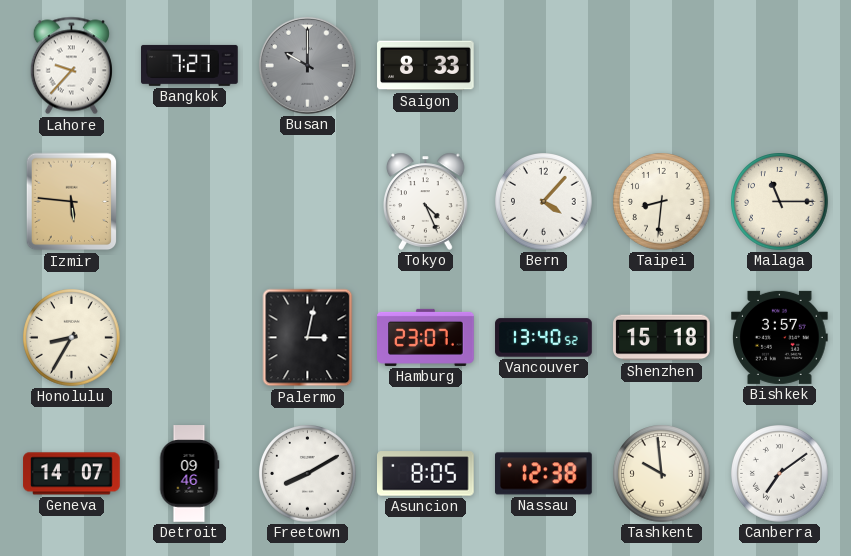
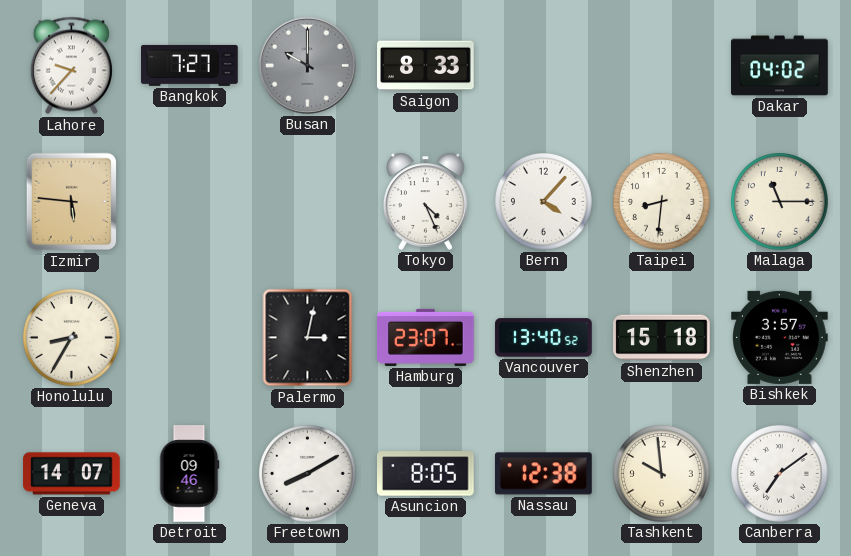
Dakar: none -> 04:02 (780, 66)
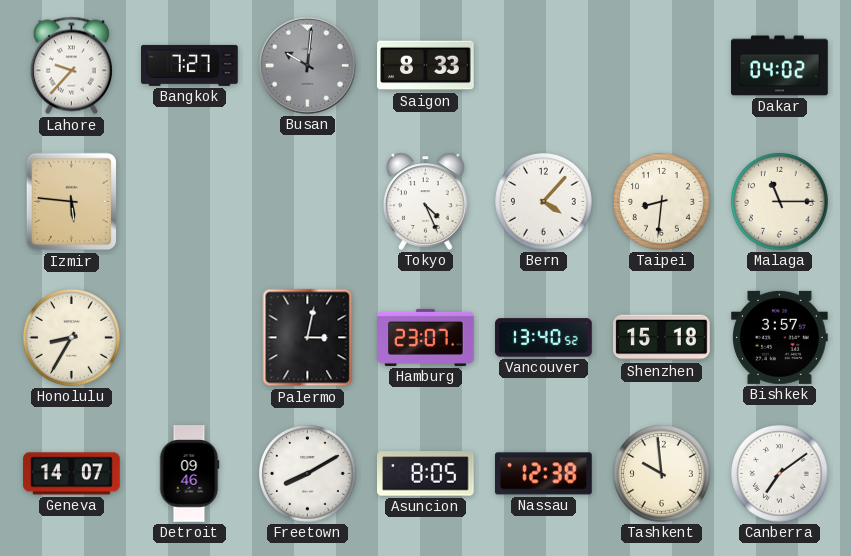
Busan: 10:00 -> 10:01 (307, 65)
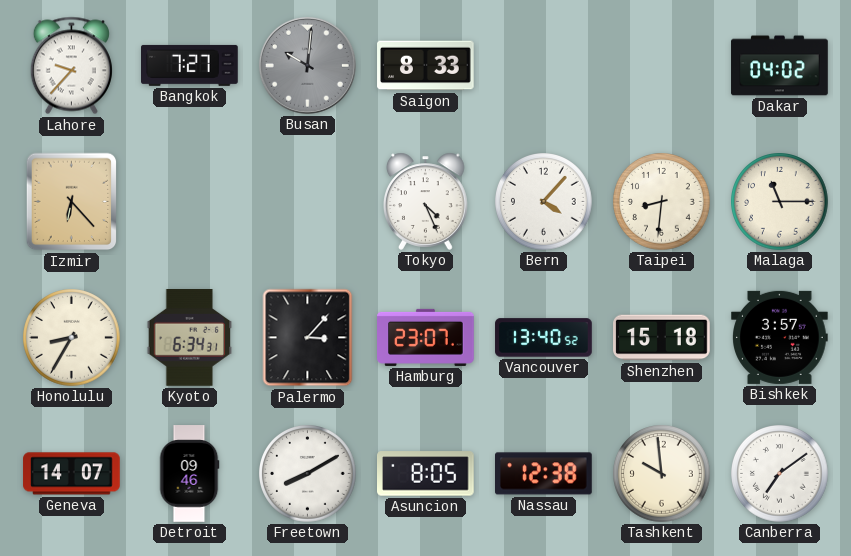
Izmir: 5:46 -> 6:23 (72, 202)
Kyoto: none -> 6:34 (190, 338)
Palermo: 3:02 -> 3:07 (308, 338)
